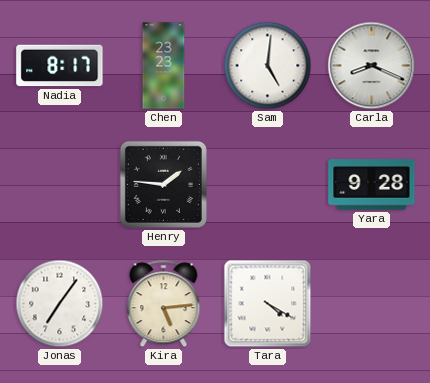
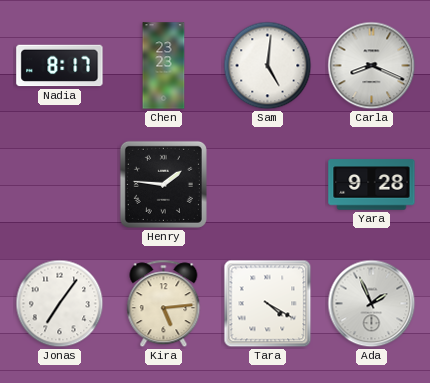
Ada: none -> 1:56 (372, 304)
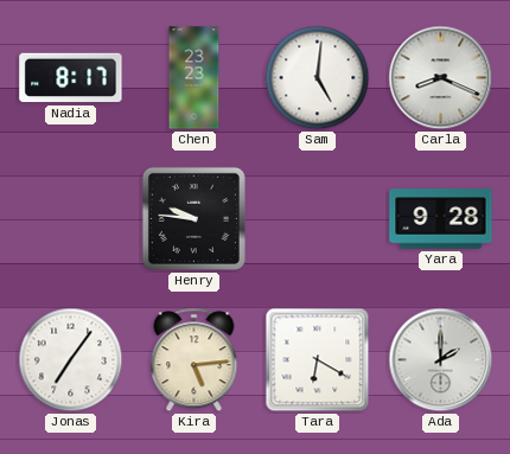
Henry: 1:46 -> 9:46 (193, 218)
Tara: 4:20 -> 6:20 (318, 360)
Ada: 1:56 -> 2:00 (441, 360)
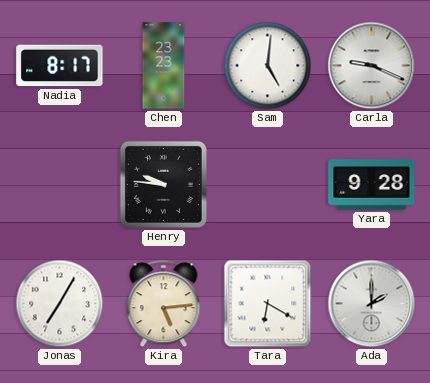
Carla: 8:19 -> 9:19 (372, 66)
Jonas: 7:06 -> 7:05 (60, 304)
